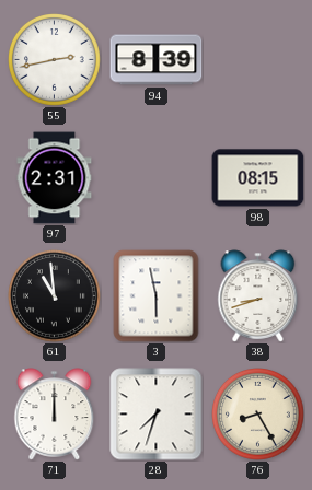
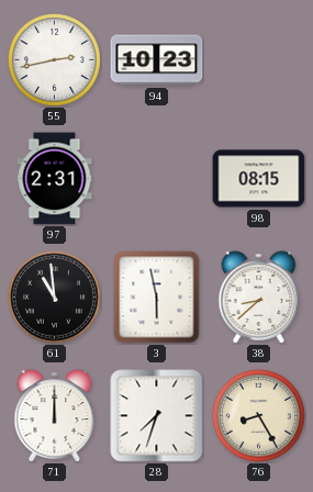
94: 8:39 -> 10:23 (157, 60)
38: 8:42 -> 8:38 (259, 298)
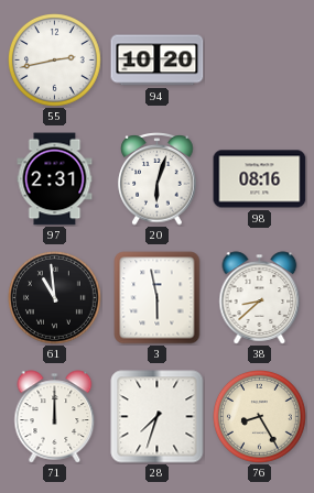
94: 10:23 -> 10:20 (158, 61)
20: none -> 6:03 (158, 179)
98: 08:15 -> 08:16 (260, 179)
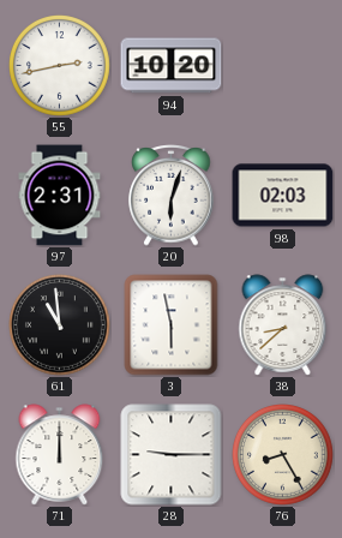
98: 08:16 -> 02:03 (283, 196)
28: 7:33 -> 9:15 (172, 455)
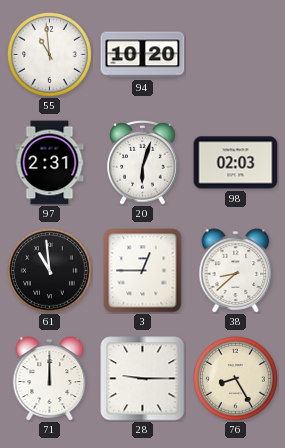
55: 2:43 -> 10:59 (50, 55)
3: 5:58 -> 12:45 (143, 271)
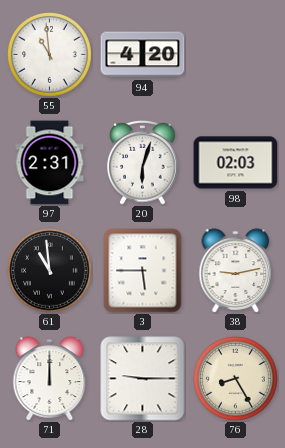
94: 10:20 -> 4:20 (143, 55)
3: 12:45 -> 5:45 (143, 271)
38: 8:38 -> 9:13 (236, 271)
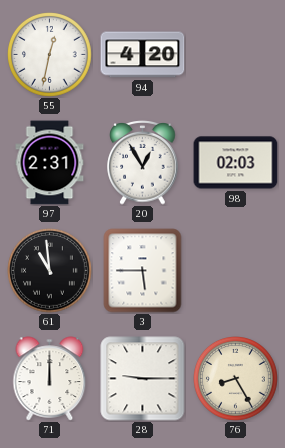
55: 10:59 -> 12:32 (50, 55)
20: 6:03 -> 12:55 (143, 163)
38: 9:13 -> none (236, 271)
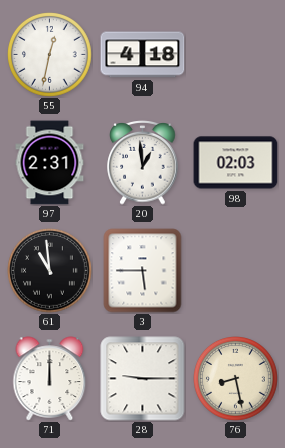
94: 4:20 -> 4:18 (143, 55)
20: 12:55 -> 12:59 (143, 163)
76: 8:25 -> 8:28 (236, 379)
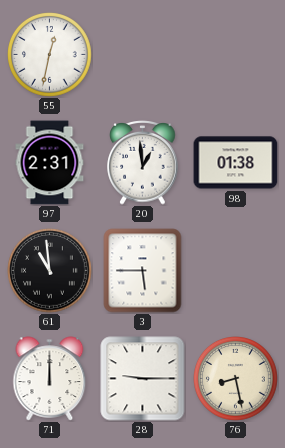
94: 4:18 -> none (143, 55)
98: 02:03 -> 01:38 (236, 163)
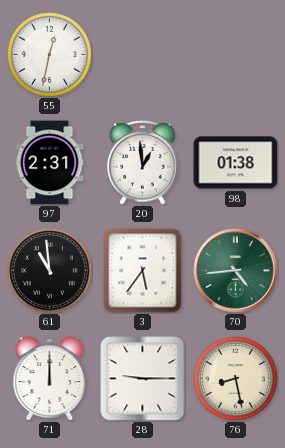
3: 5:45 -> 5:36 (143, 271)
70: none -> 4:44 (236, 271)
